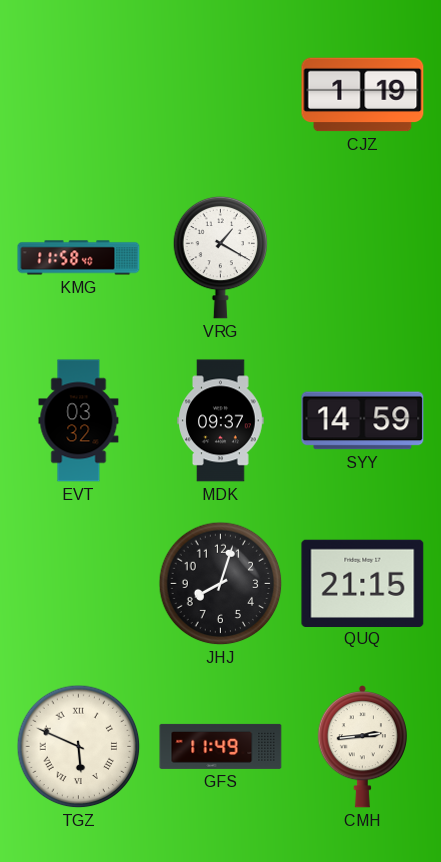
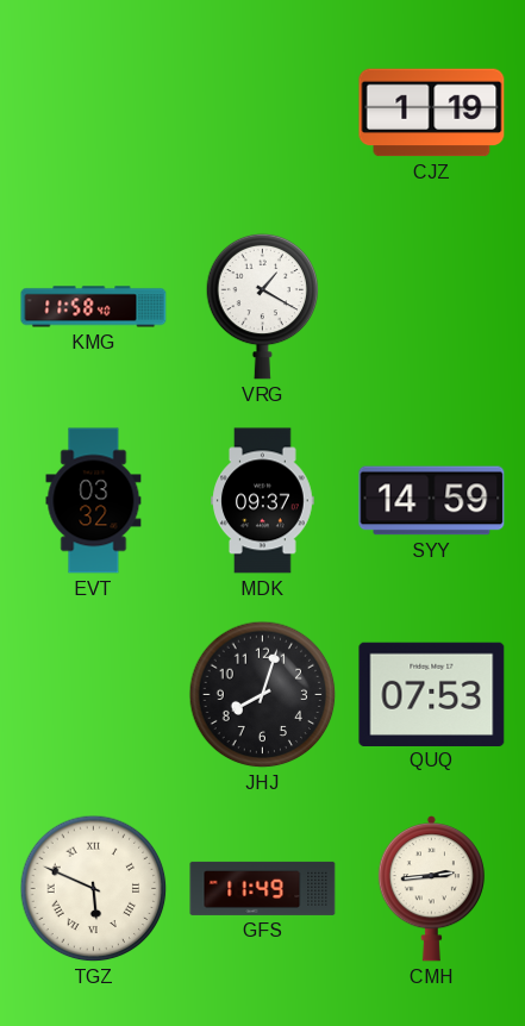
QUQ: 21:15 -> 07:53 (432, 694)
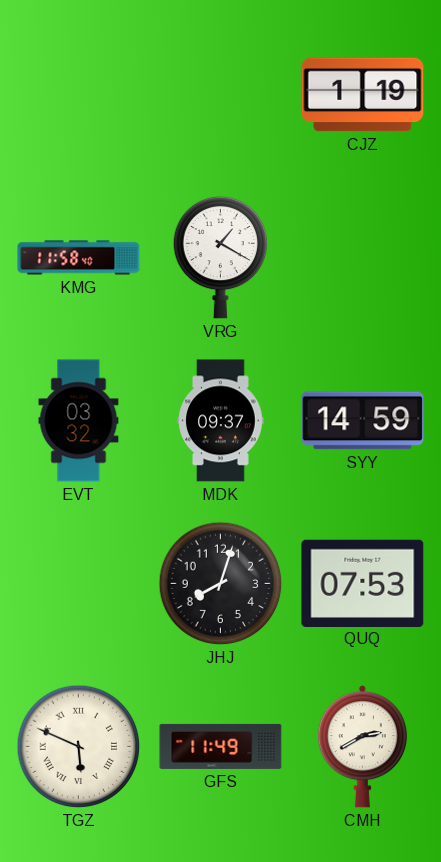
CMH: 2:44 -> 2:40 (362, 747)
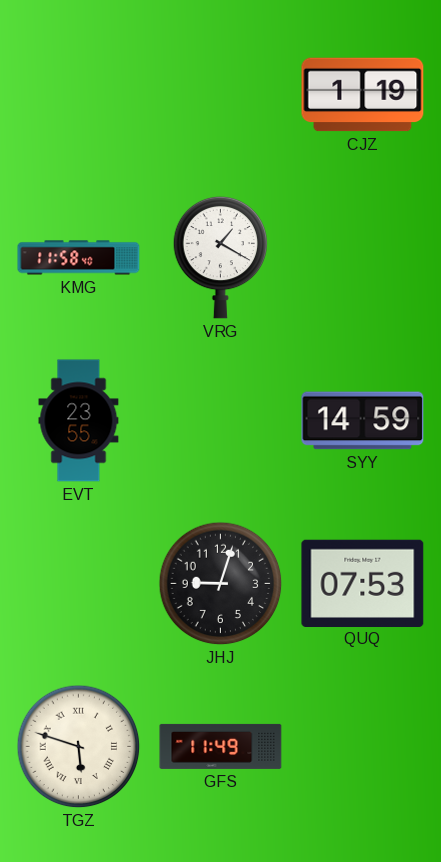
EVT: 03:32 -> 23:55 (79, 421)
MDK: 09:37 -> none (221, 421)
JHJ: 8:03 -> 9:03 (221, 584)
TGZ: 5:49 -> 5:48 (79, 747)
CMH: 2:40 -> none (362, 747)
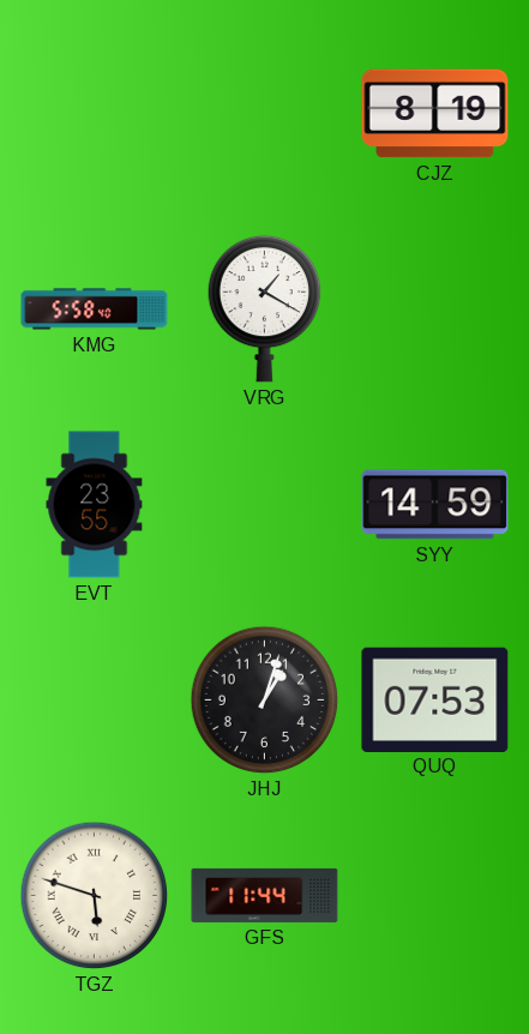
CJZ: 1:19 -> 8:19 (435, 114)
KMG: 11:58 -> 5:58 (95, 309)
JHJ: 9:03 -> 1:03 (265, 701)
GFS: 11:49 -> 11:44 (265, 895)
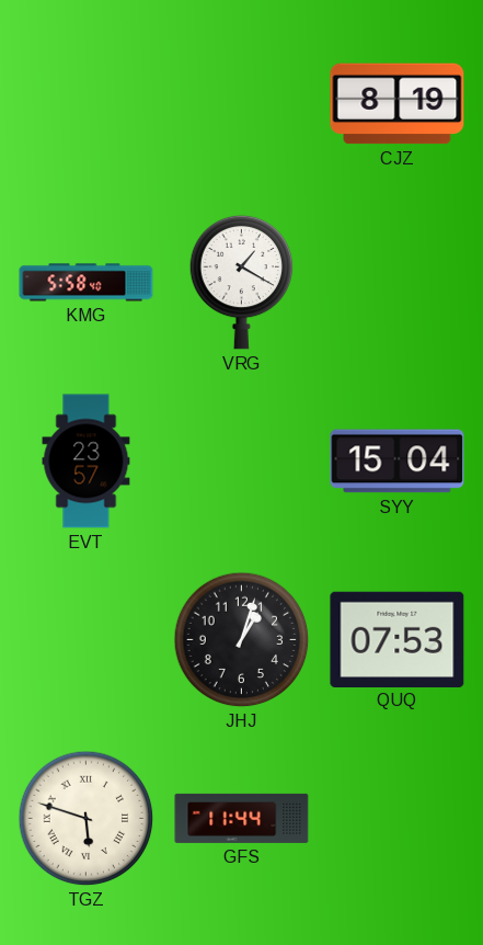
EVT: 23:55 -> 23:57 (87, 462)
SYY: 14:59 -> 15:04 (398, 462)
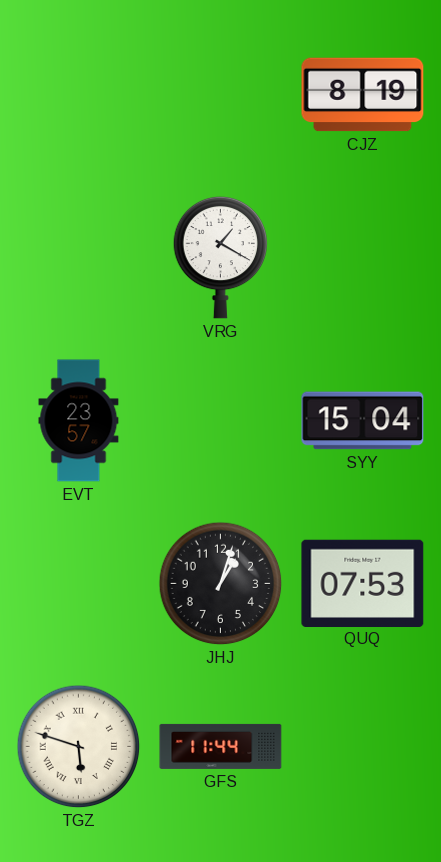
KMG: 5:58 -> none (87, 283)
